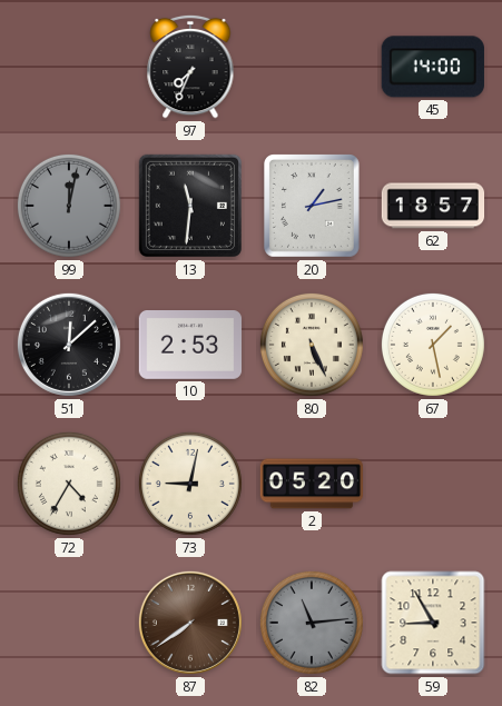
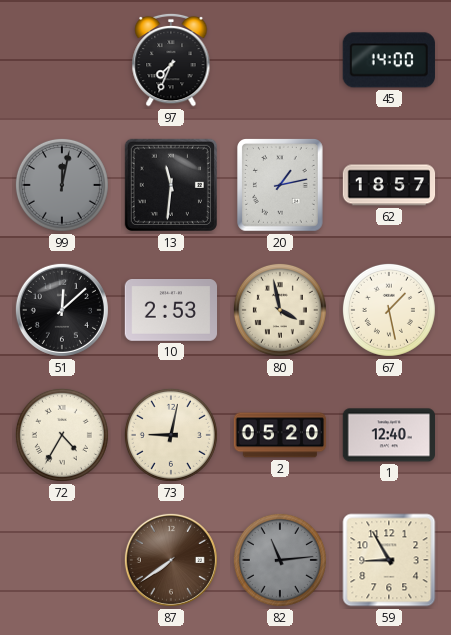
80: 5:26 -> 3:58 (280, 310)
1: none -> 12:40 (388, 435)
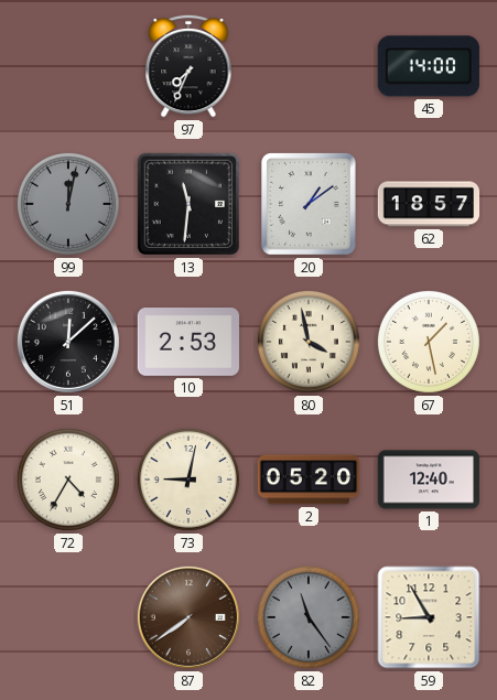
20: 1:13 -> 1:09 (310, 205)
82: 11:14 -> 11:24 (309, 617)
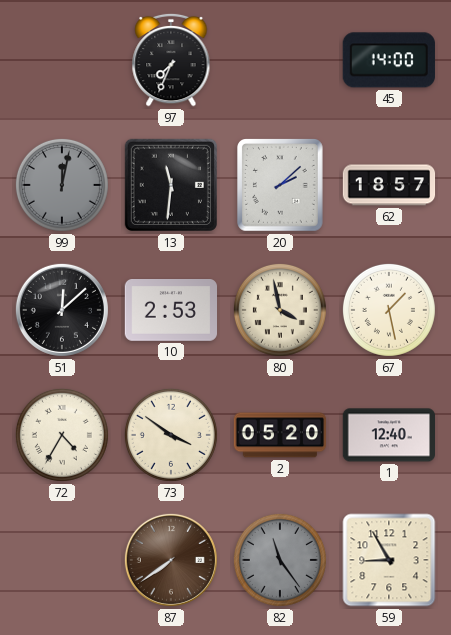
20: 1:09 -> 2:08 (281, 186)
73: 9:02 -> 3:51 (171, 435)
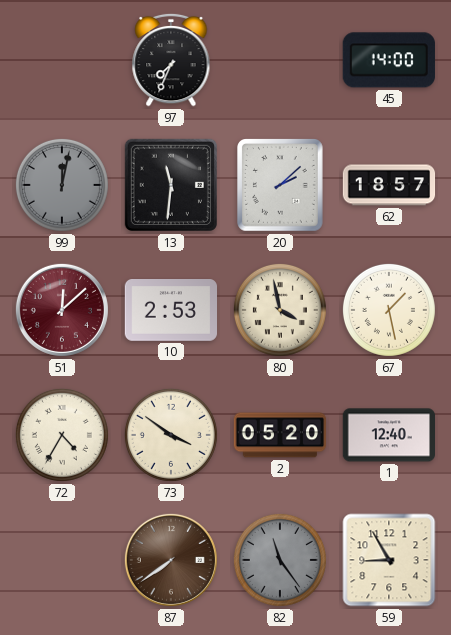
51 dial: black -> burgundy (62, 310)
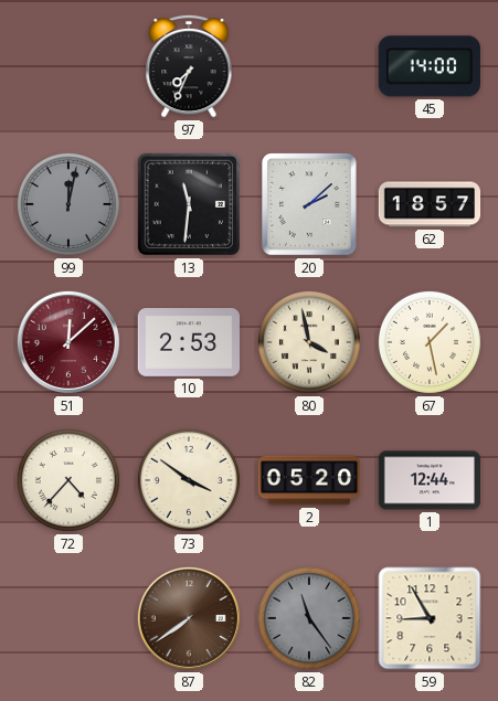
72: 4:35 -> 4:37 (68, 480)
1: 12:40 -> 12:44 (428, 480)
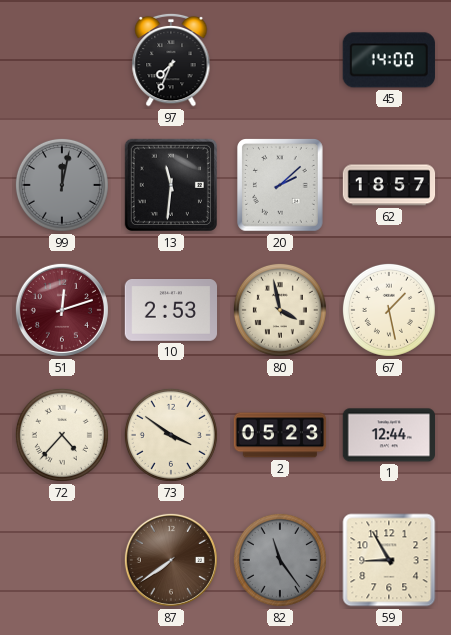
51: 12:08 -> 12:12 (62, 310)
2: 05:20 -> 05:23 (280, 435)
